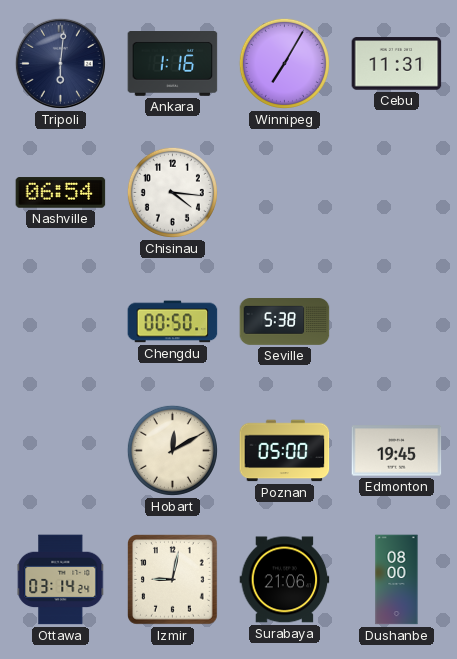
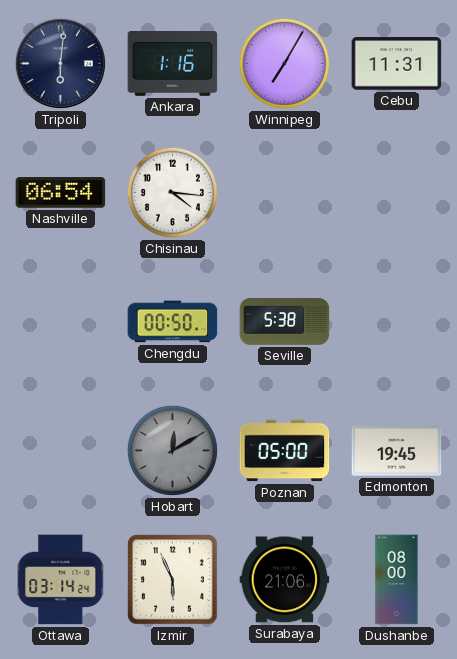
Hobart dial: cream -> grey (172, 450)
Izmir: 9:02 -> 5:56 (173, 580)
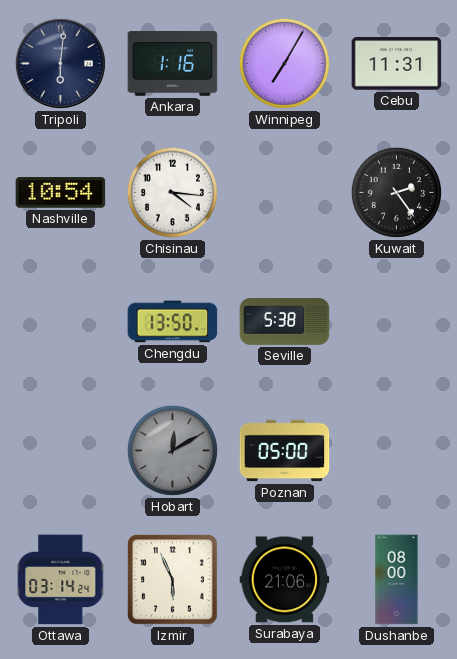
Nashville: 06:54 -> 10:54 (61, 193)
Kuwait: none -> 2:24 (396, 192)
Chengdu: 00:50 -> 13:50 (173, 322)
Edmonton: 19:45 -> none (397, 451)
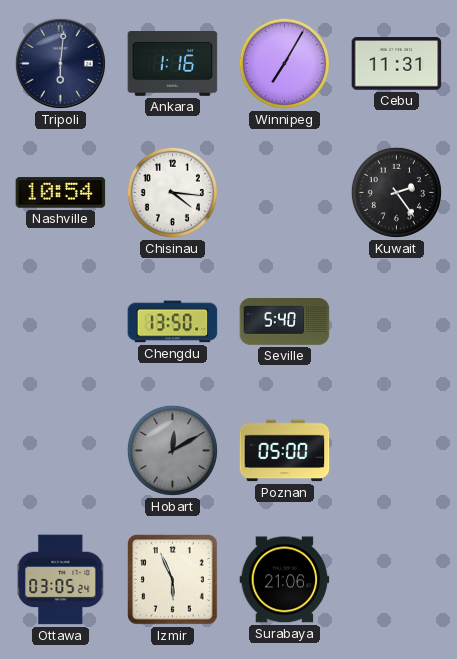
Seville: 5:38 -> 5:40 (285, 322)
Ottawa: 03:14 -> 03:05 (61, 580)
Dushanbe: 08:00 -> none (397, 580)
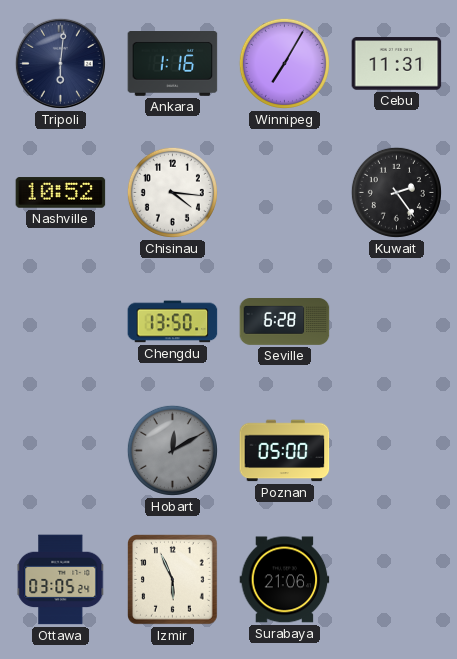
Nashville: 10:54 -> 10:52 (61, 193)
Seville: 5:40 -> 6:28 (285, 322)
